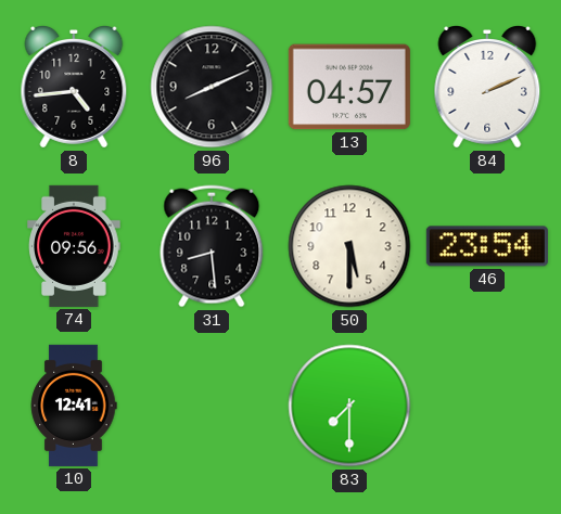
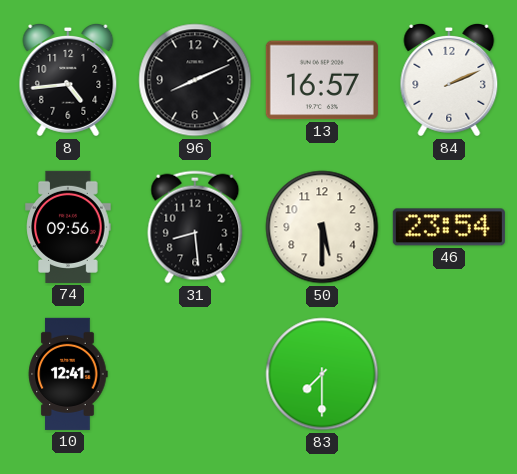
13: 04:57 -> 16:57 (322, 80)
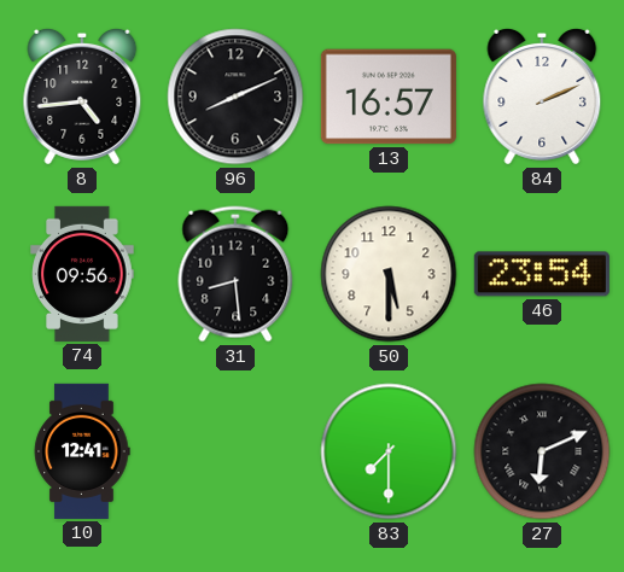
27: none -> 6:11 (542, 451)
